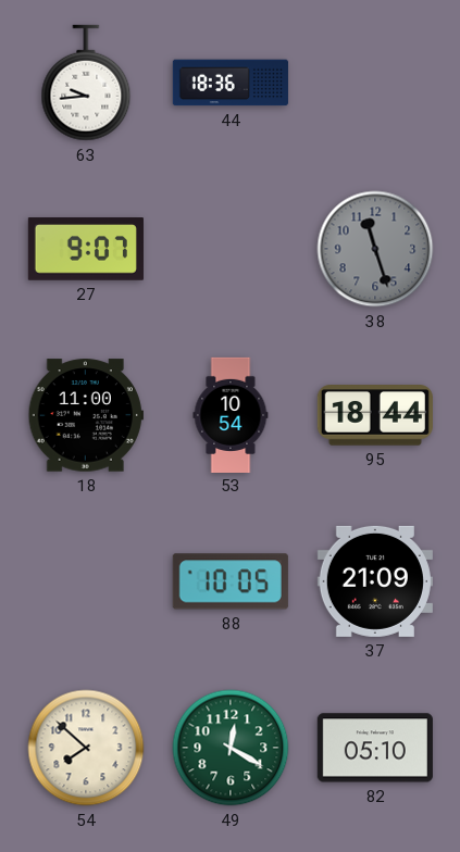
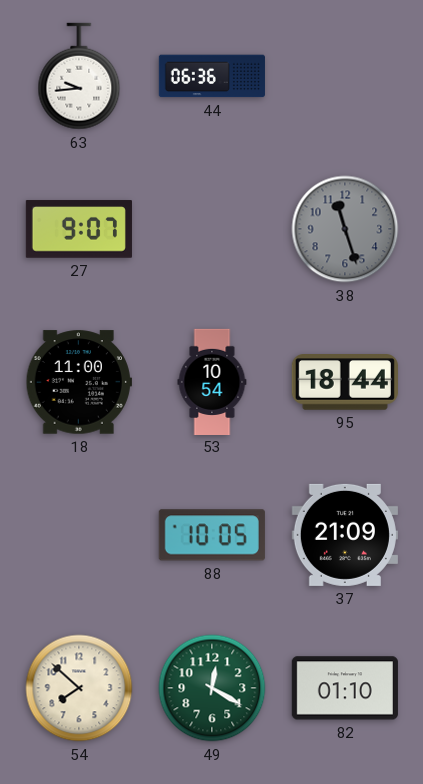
44: 18:36 -> 06:36 (212, 76)
82: 05:10 -> 01:10 (345, 688)
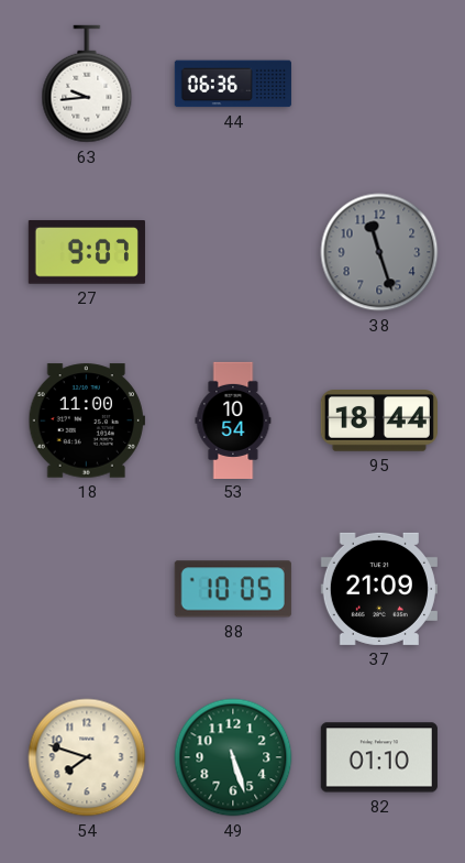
54: 7:52 -> 7:48 (87, 757)
49: 12:20 -> 5:27 (233, 757)
